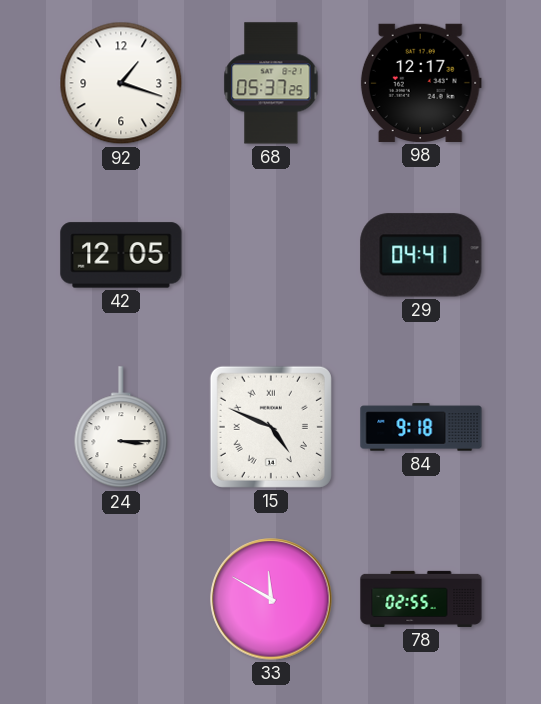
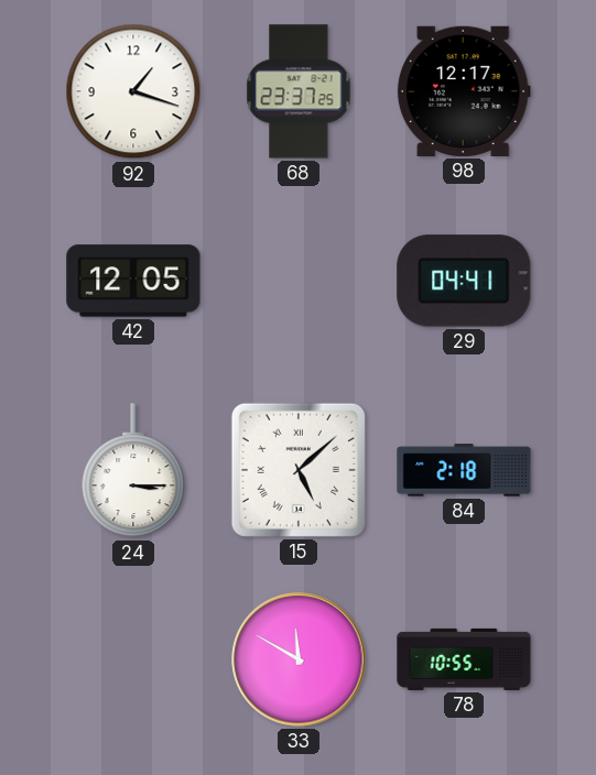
68: 05:37 -> 23:37 (299, 91)
15: 4:49 -> 5:08 (299, 470)
84: 9:18 -> 2:18 (464, 470)
78: 02:55 -> 10:55 (464, 659)
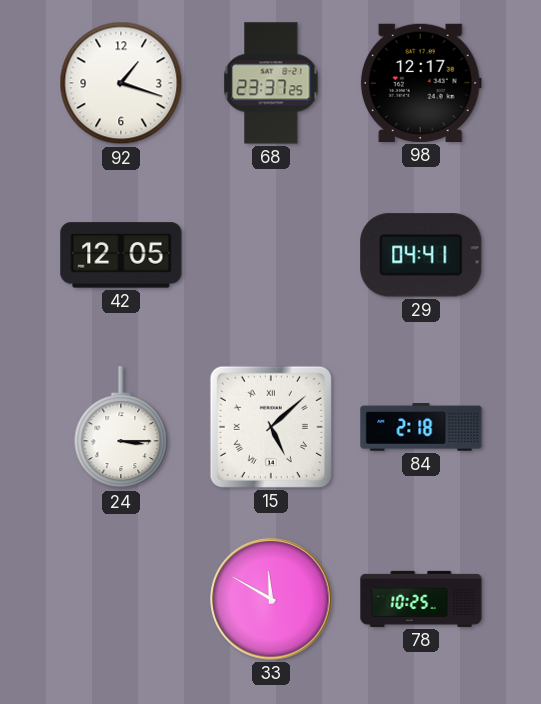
78: 10:55 -> 10:25 (421, 599)
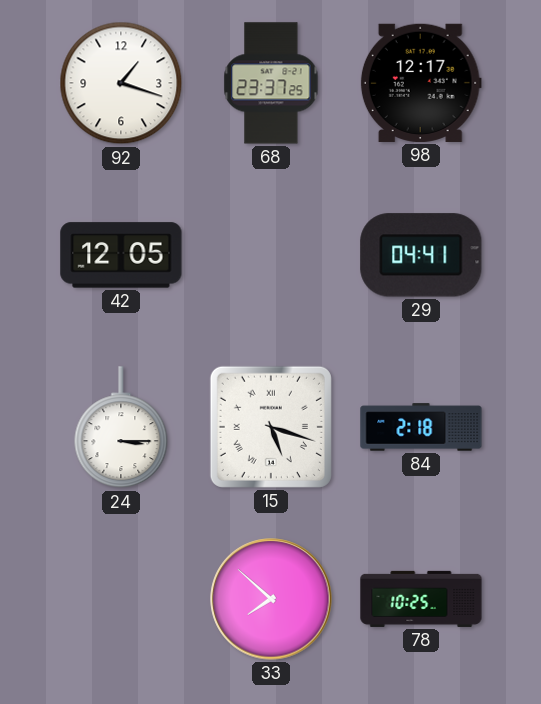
15: 5:08 -> 5:18 (271, 427)
33: 11:50 -> 7:52 (271, 599)
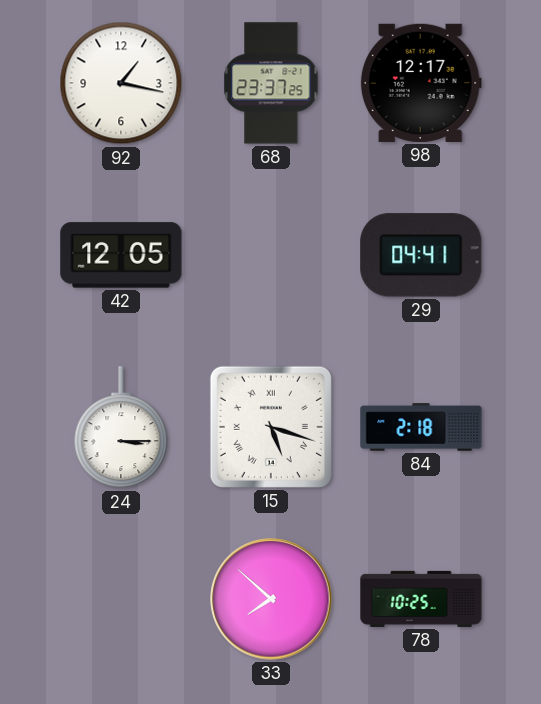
92: 1:18 -> 1:17 (121, 83)
